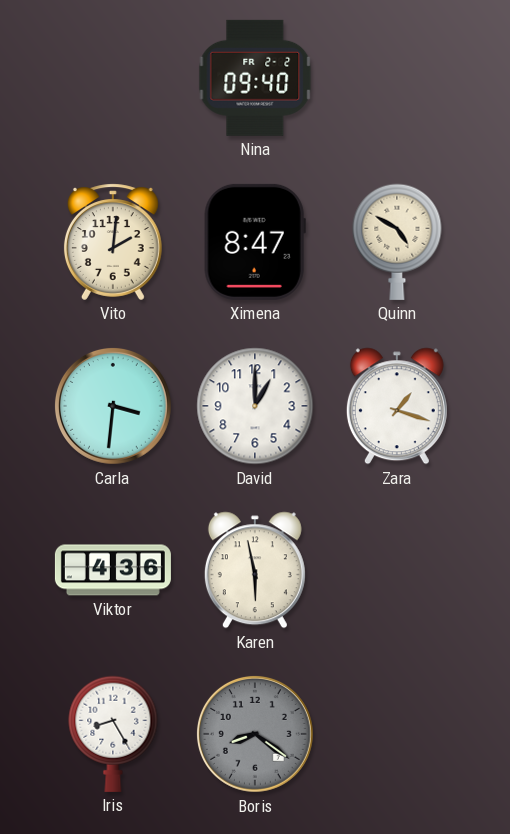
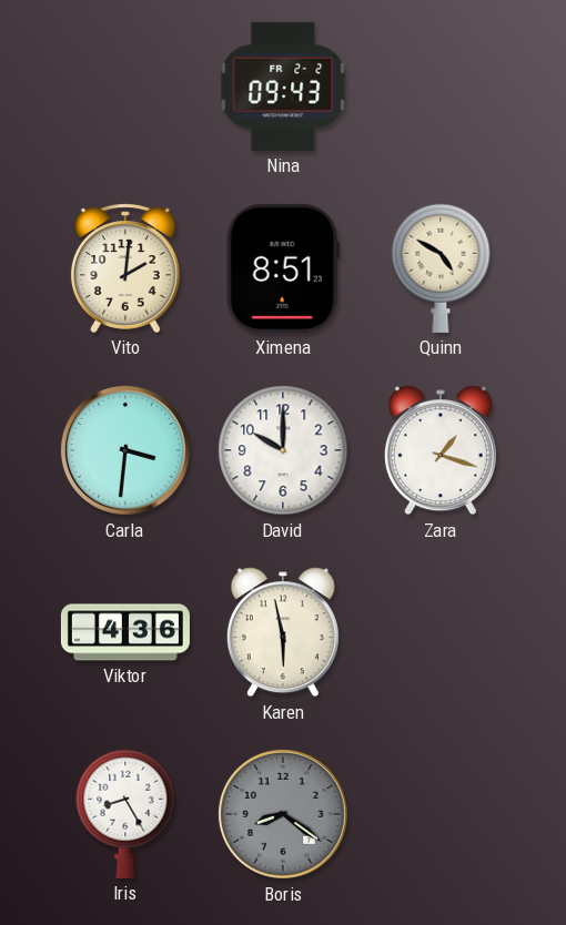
Nina: 09:40 -> 09:43 (283, 87)
Ximena: 8:47 -> 8:51 (283, 268)
David: 1:00 -> 10:00 (283, 450)
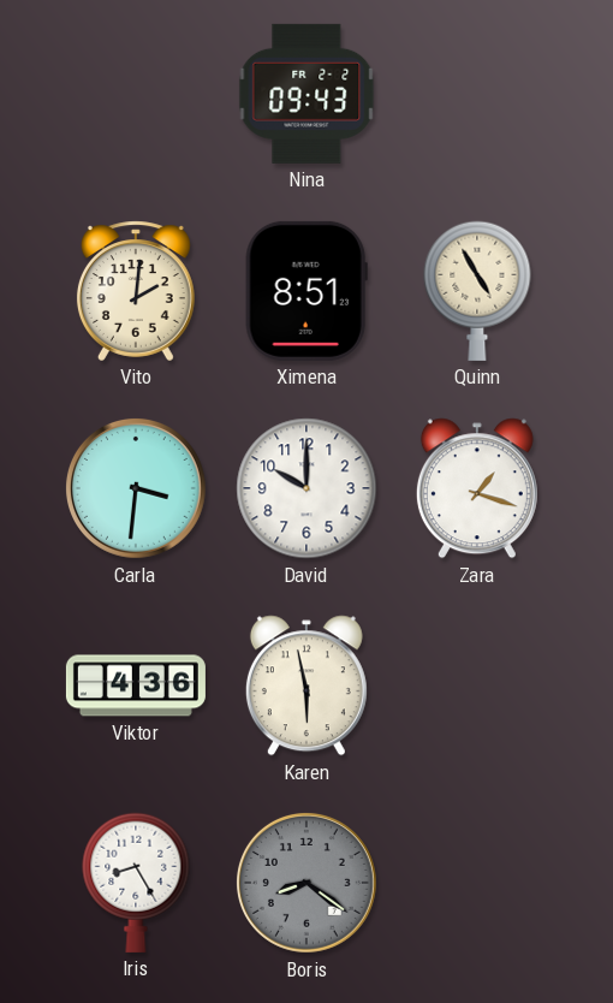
Quinn: 4:50 -> 4:55 (477, 291)
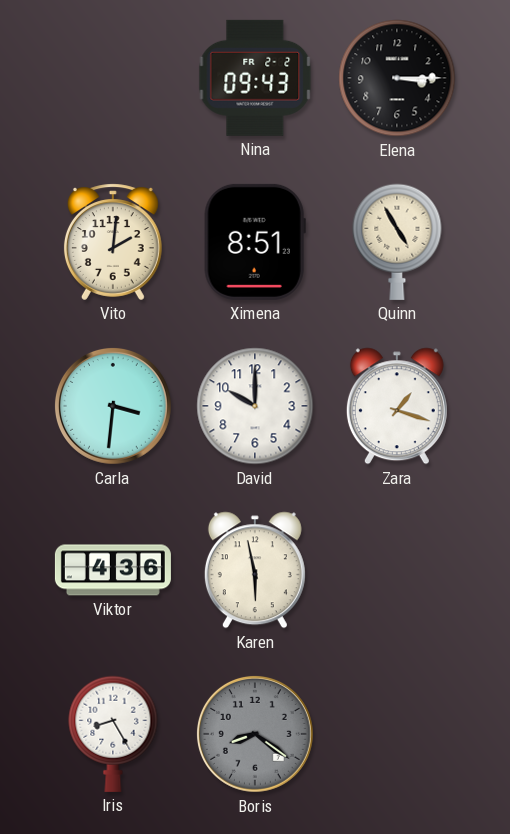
Elena: none -> 3:15 (397, 78)
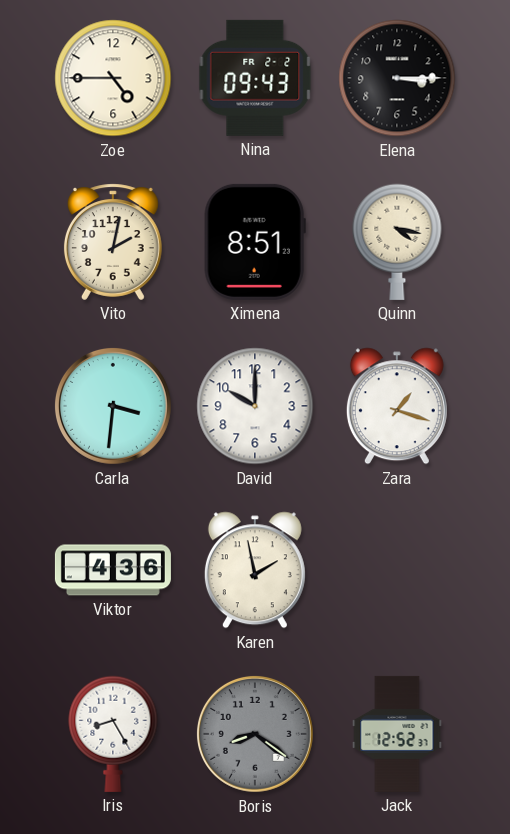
Zoe: none -> 4:45 (113, 78)
Vito: 2:01 -> 2:02 (113, 242)
Quinn: 4:55 -> 4:17 (397, 242)
Karen: 5:58 -> 1:58 (255, 570)
Jack: none -> 12:52 (397, 734)
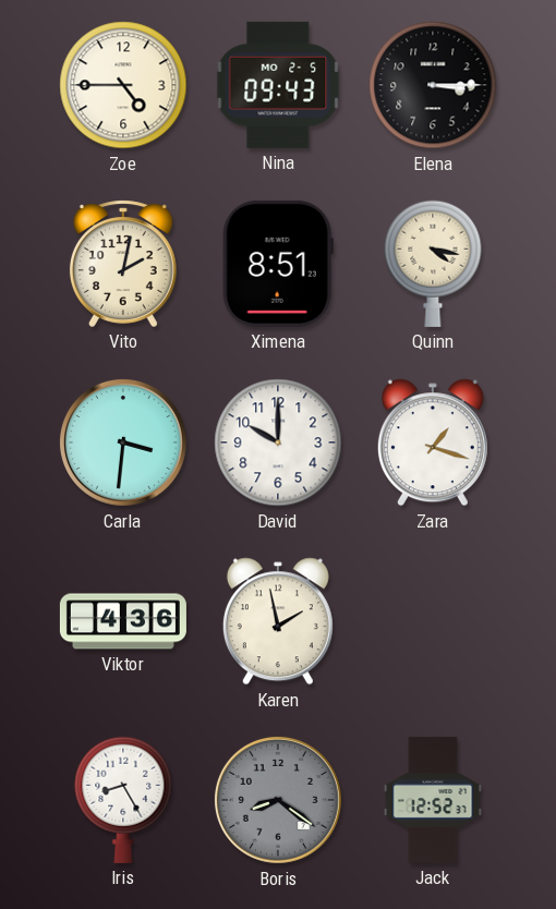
Nina date: FR 2-2 -> MO 2-5 (278, 85)
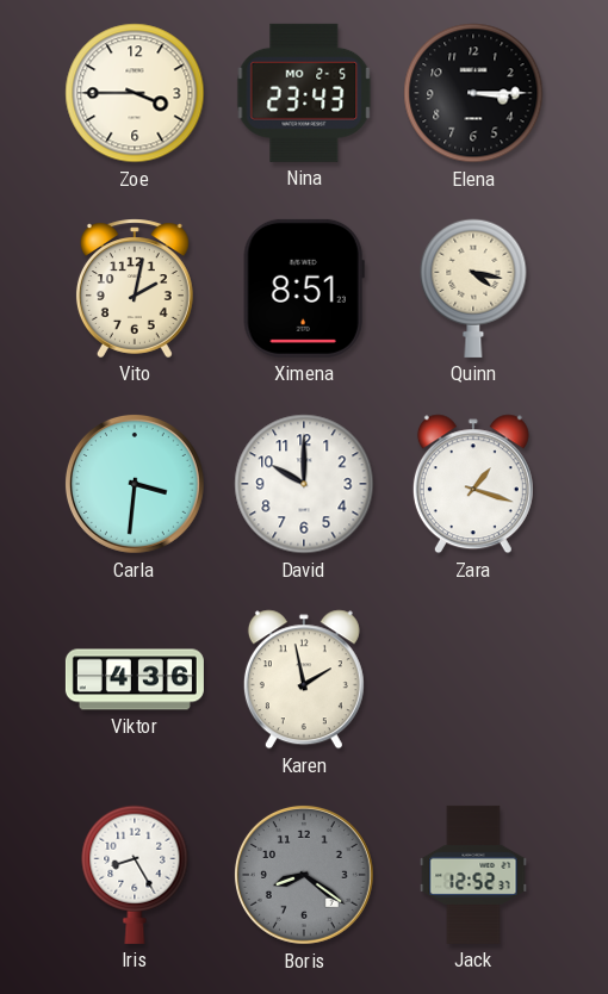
Zoe: 4:45 -> 3:45 (135, 93)
Nina: 09:43 -> 23:43 (304, 93)
